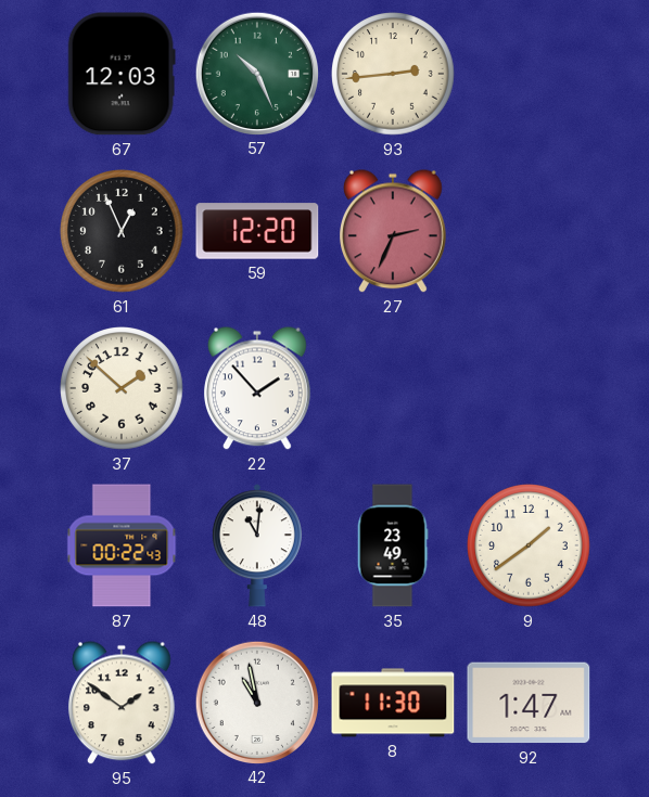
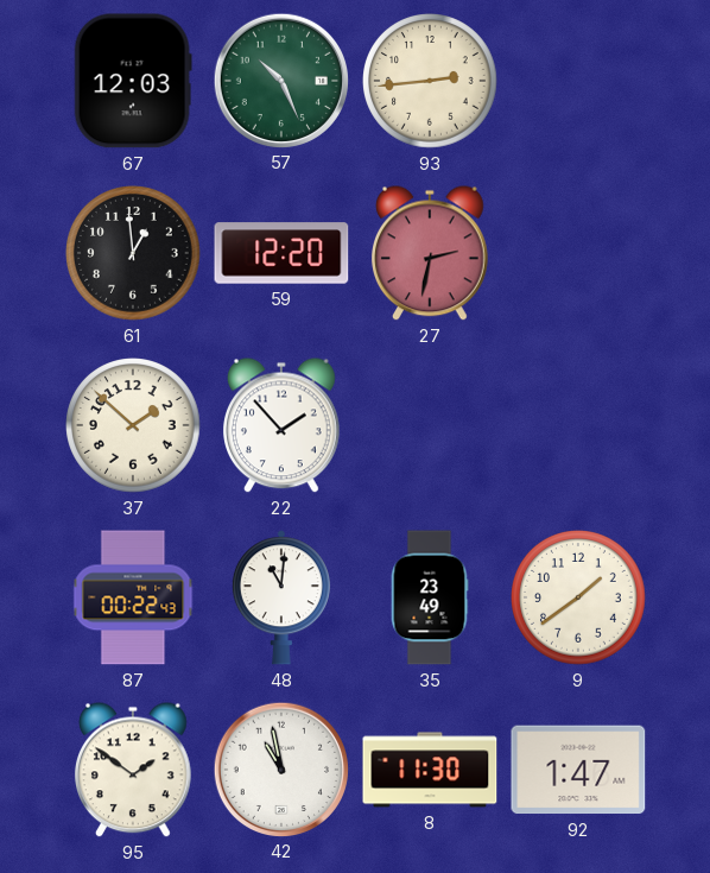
61: 12:56 -> 12:59 (133, 253)
27: 2:34 -> 2:32 (431, 253)
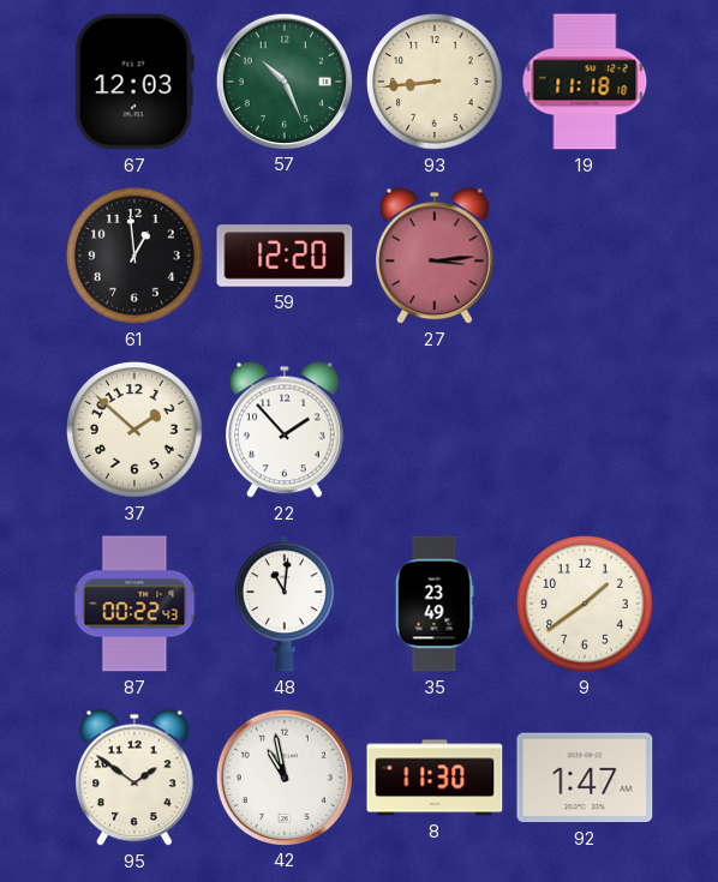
93: 2:44 -> 8:44 (435, 82)
19: none -> 11:18 (585, 82)
27: 2:32 -> 3:14 (436, 256)
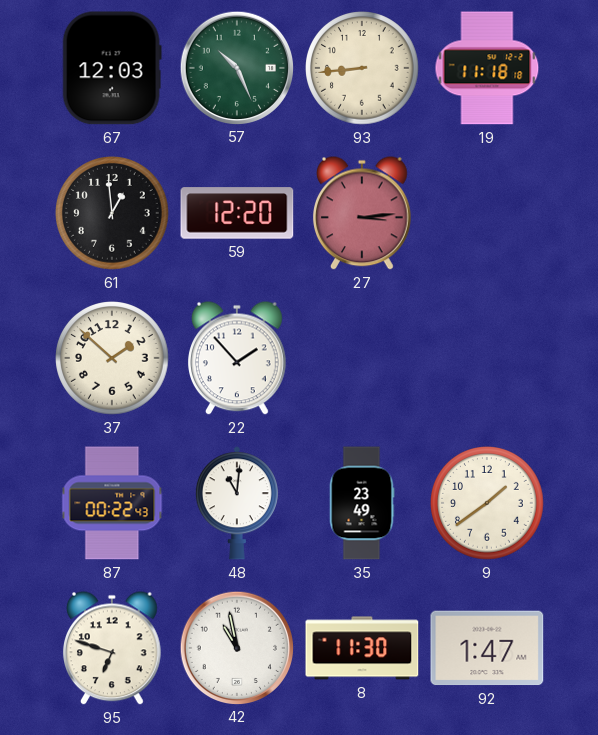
95: 1:51 -> 6:48 (113, 648)
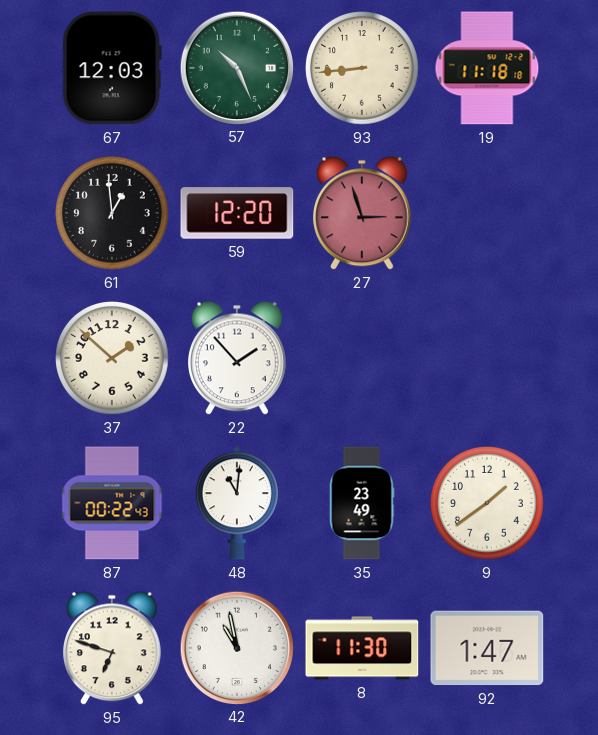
27: 3:14 -> 2:57 (363, 213)
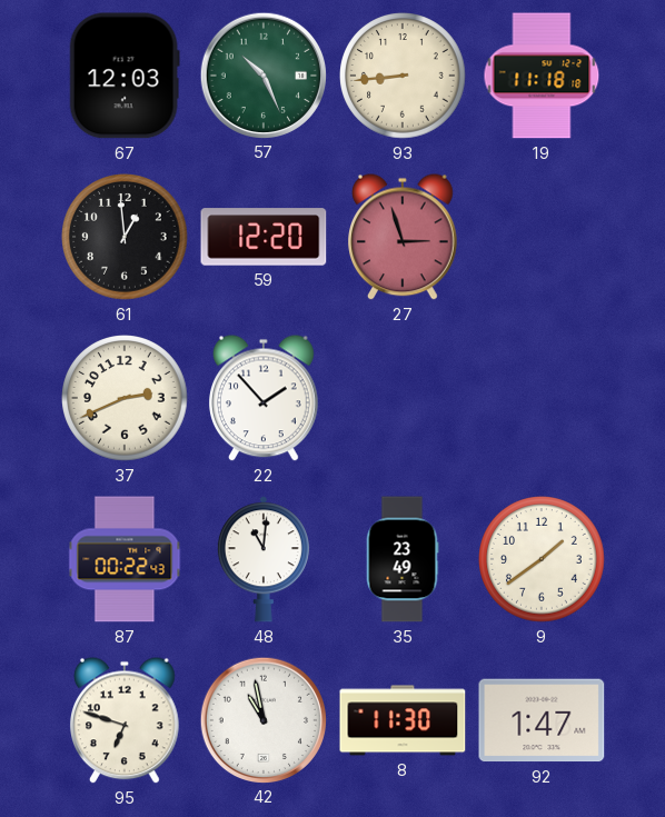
37: 1:52 -> 2:41 (125, 398)
